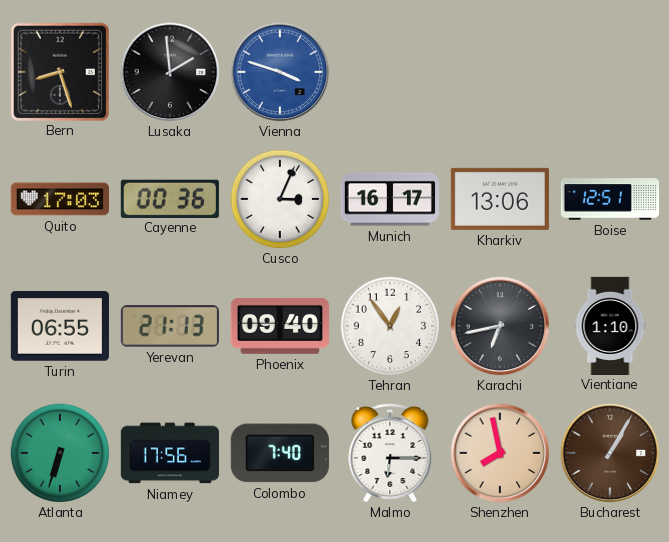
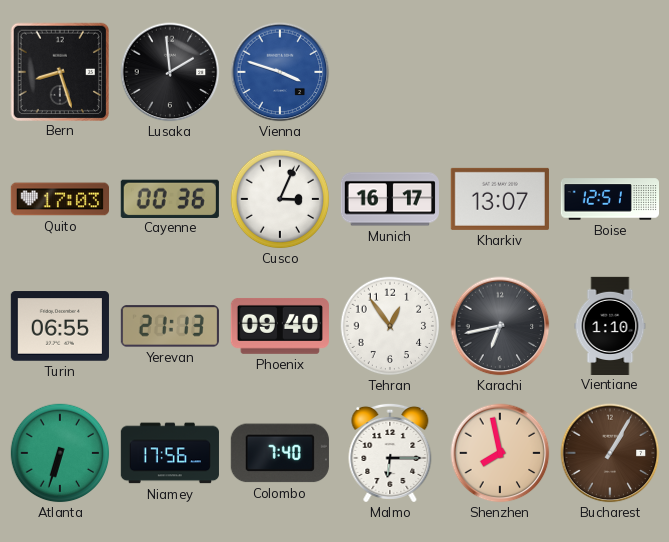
Kharkiv: 13:06 -> 13:07 (500, 199)
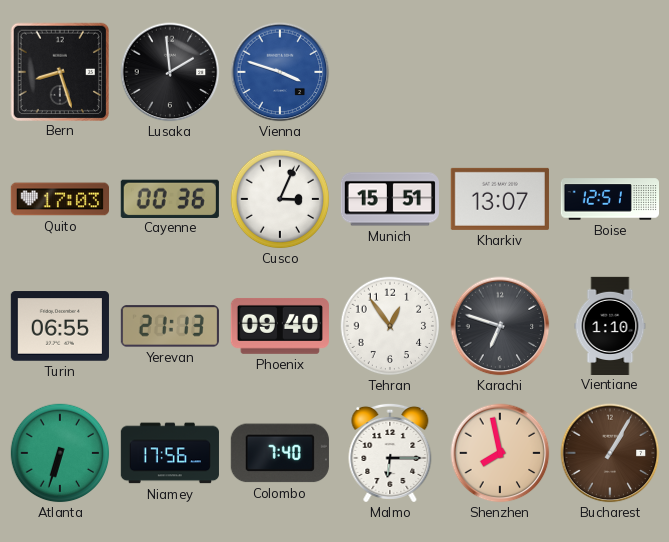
Munich: 16:17 -> 15:51 (389, 199)
Karachi: 6:43 -> 6:48 (500, 326)
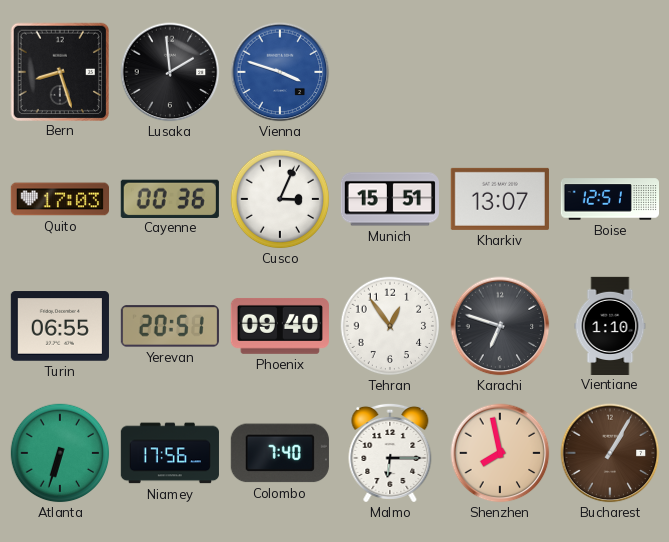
Yerevan: 21:13 -> 20:51 (170, 326)
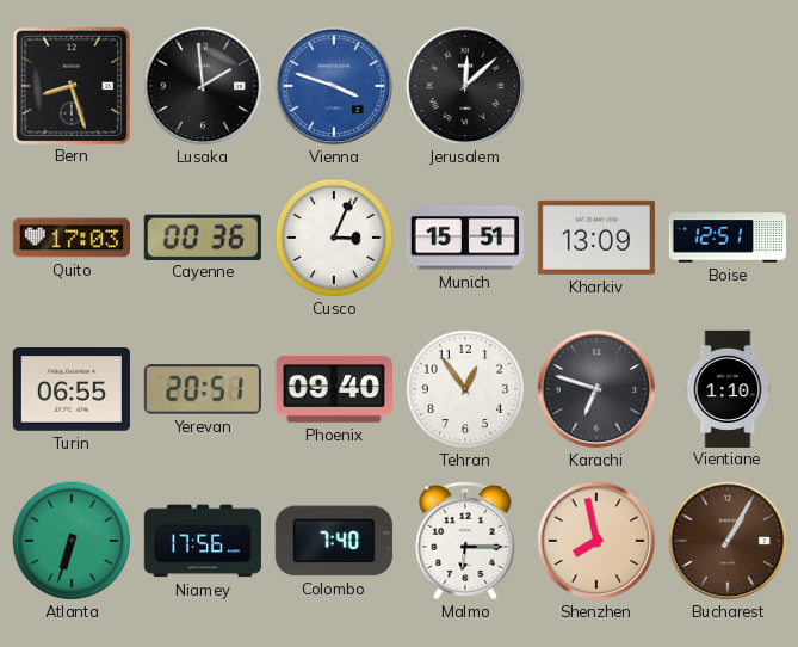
Jerusalem: none -> 12:08 (465, 86)
Kharkiv: 13:07 -> 13:09 (596, 238)
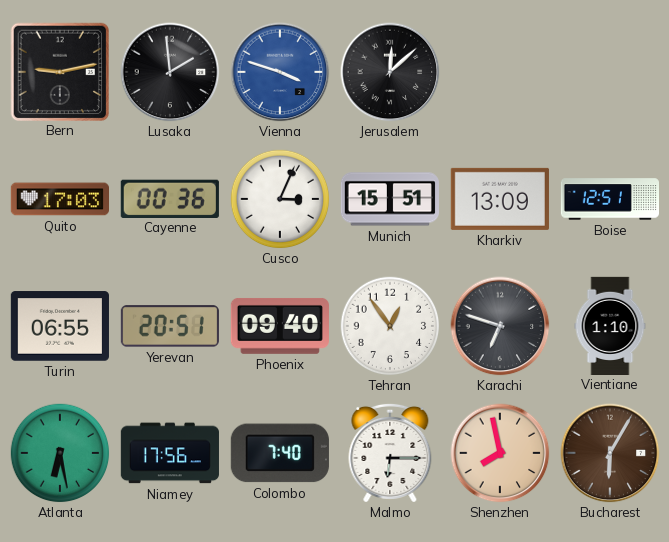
Bern: 8:27 -> 9:13 (59, 71)
Atlanta: 6:33 -> 6:28 (60, 453)
Bucharest: 1:05 -> 6:05 (610, 453)
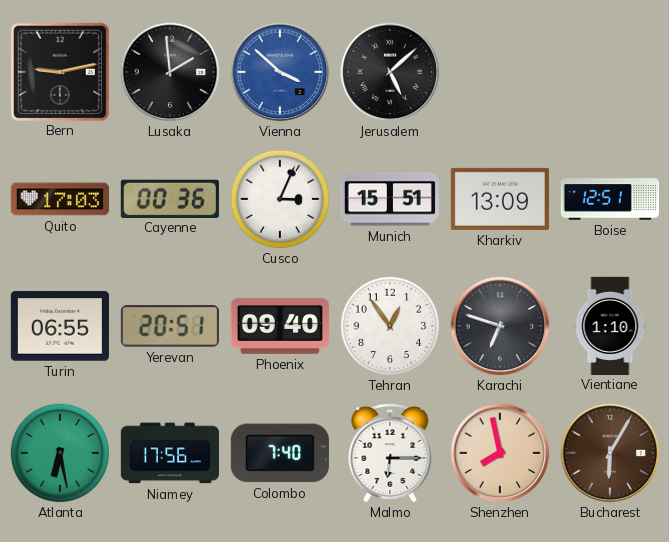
Vienna: 3:48 -> 3:52 (280, 72)
Jerusalem: 12:08 -> 5:08 (390, 72)
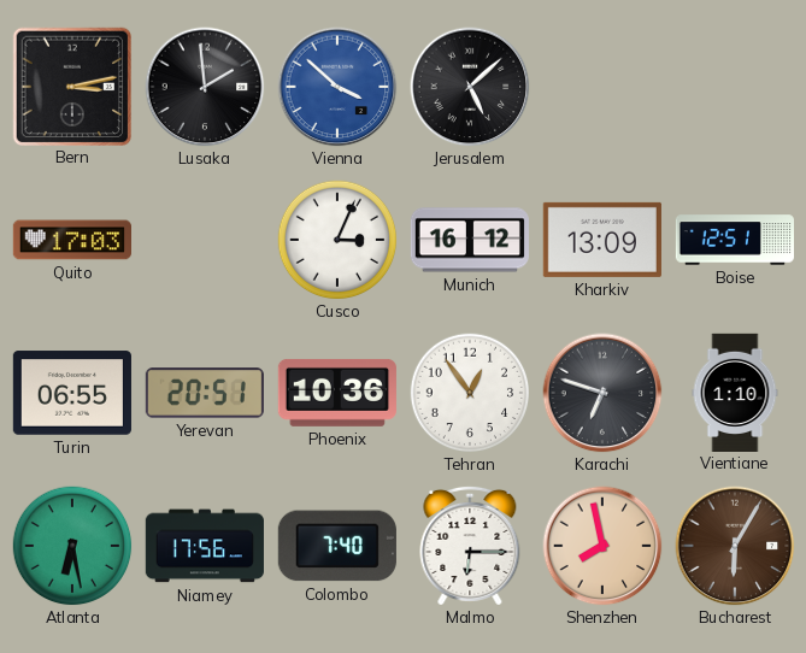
Bern: 9:13 -> 3:13 (71, 86)
Cayenne: 00:36 -> none (170, 198)
Munich: 15:51 -> 16:12 (469, 240)
Phoenix: 09:40 -> 10:36 (337, 393)
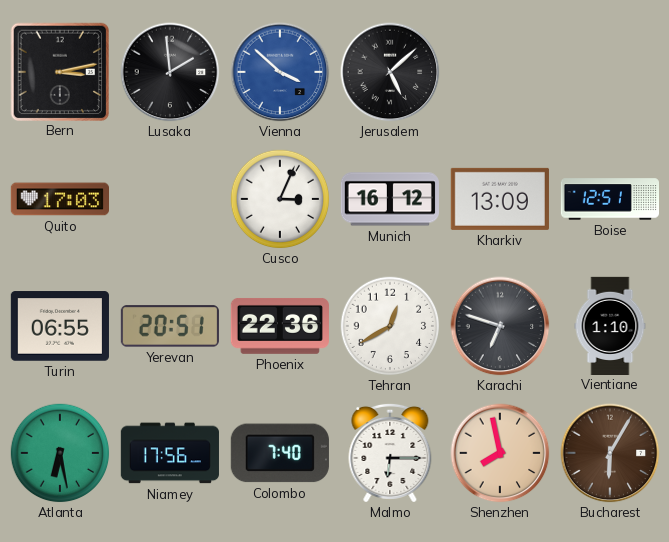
Phoenix: 10:36 -> 22:36 (280, 326)
Tehran: 12:54 -> 12:40 (390, 326)
